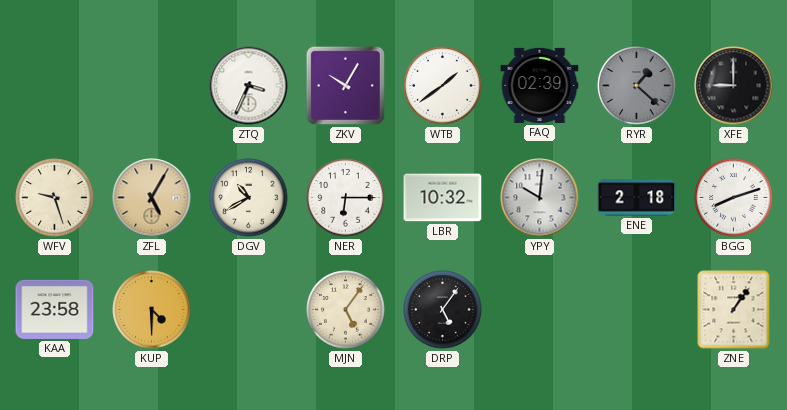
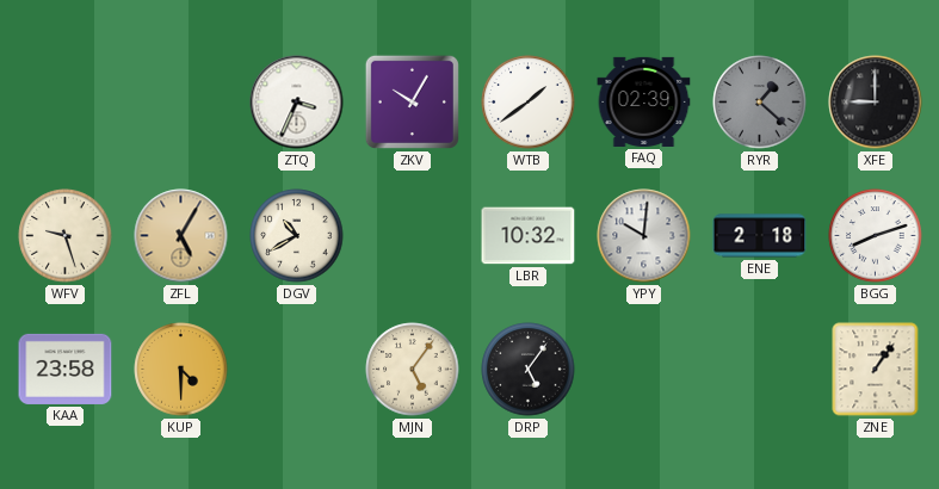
NER: 6:15 -> none (346, 198)
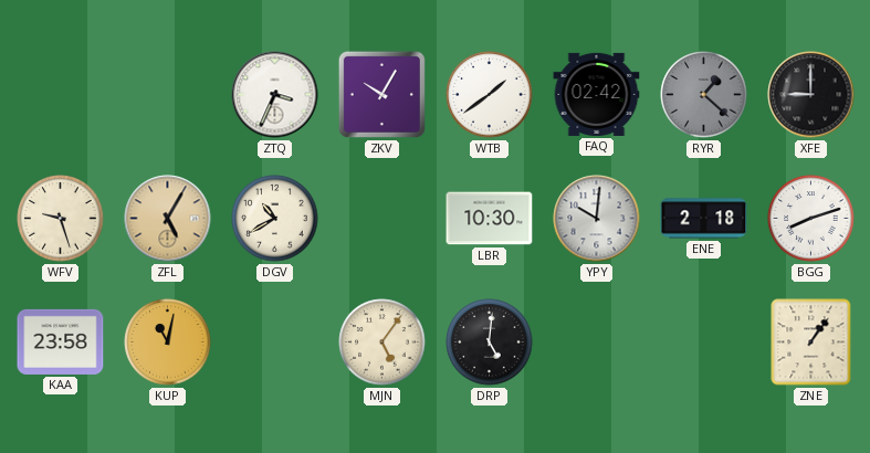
FAQ: 02:39 -> 02:42 (597, 94)
LBR: 10:32 -> 10:30 (490, 219)
KUP: 4:30 -> 11:02 (168, 343)
DRP: 5:06 -> 5:01 (490, 343)
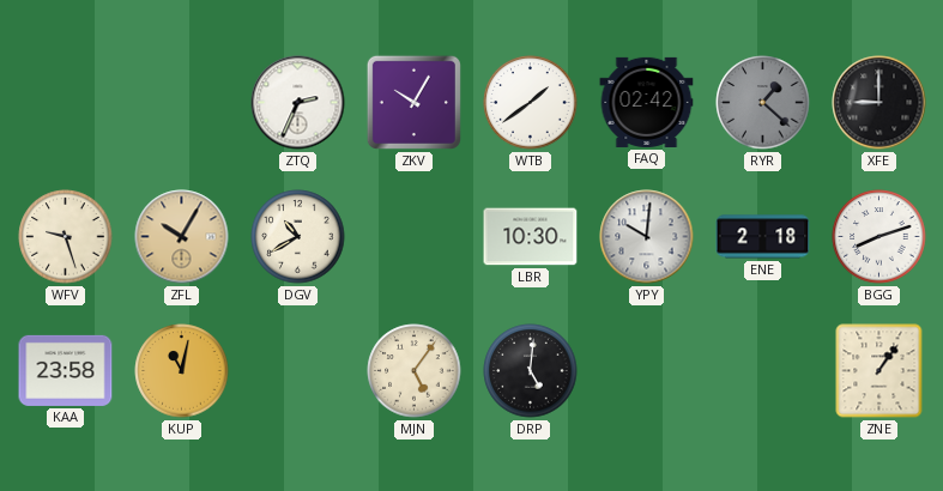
ZTQ: 3:34 -> 2:34 (298, 103)
ZFL: 5:05 -> 10:05 (182, 237)
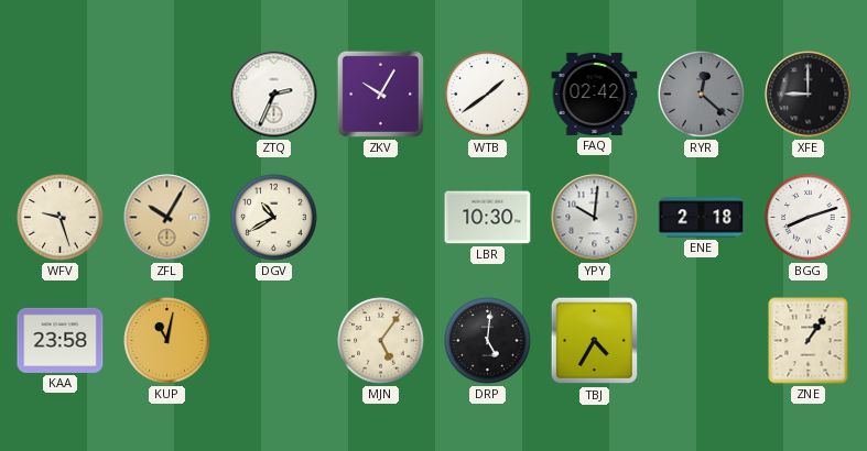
RYR: 1:22 -> 12:22 (702, 95)
TBJ: none -> 4:35 (595, 341)
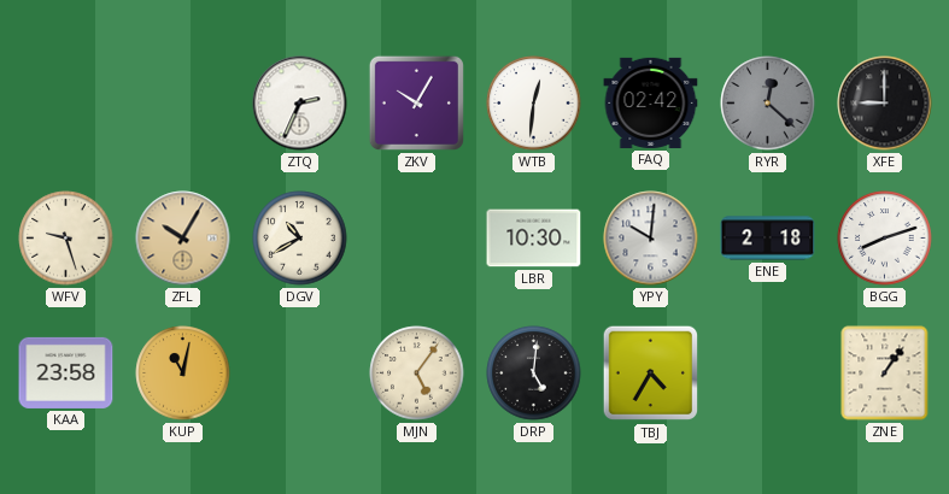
WTB: 1:39 -> 12:31 (534, 104)
